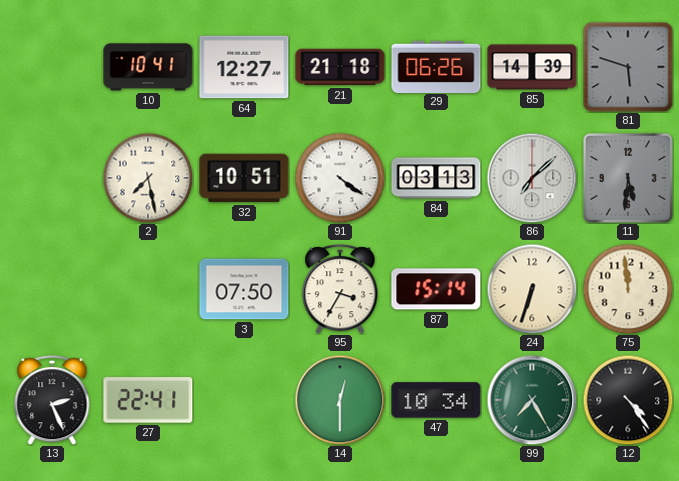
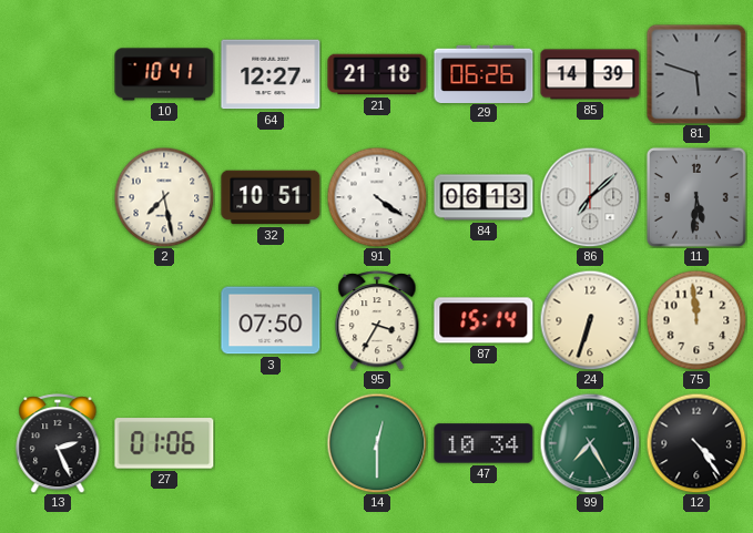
84: 03:13 -> 06:13 (484, 197)
27: 22:41 -> 01:06 (164, 443)
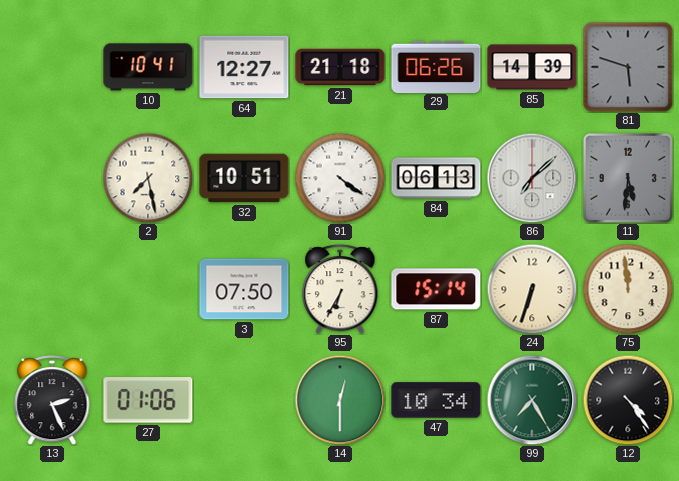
95: 3:35 -> 6:35 (340, 289)
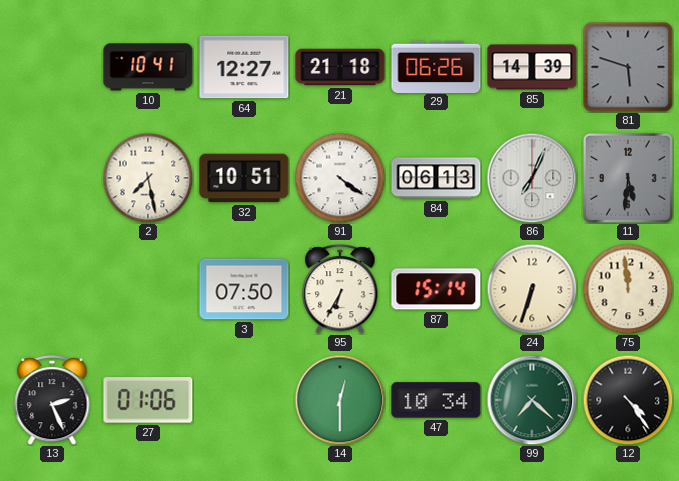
86: 7:08 -> 7:04 (532, 178)
99: 7:25 -> 7:22 (532, 400)
